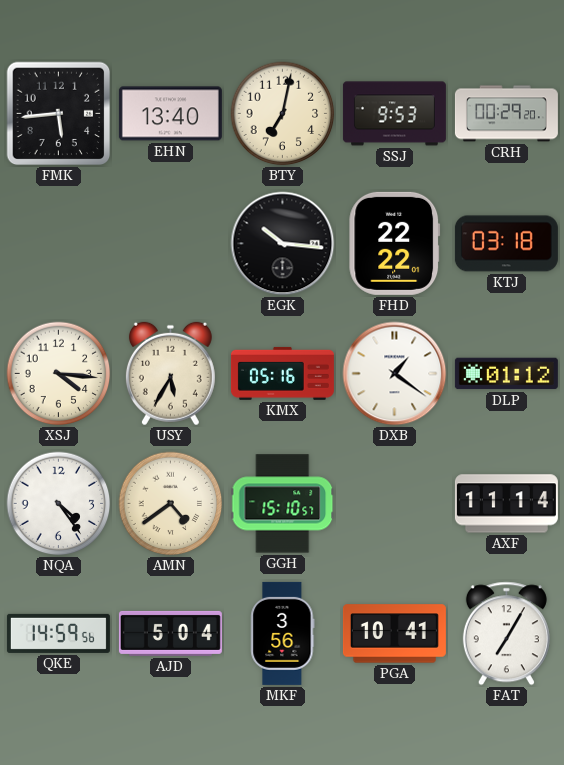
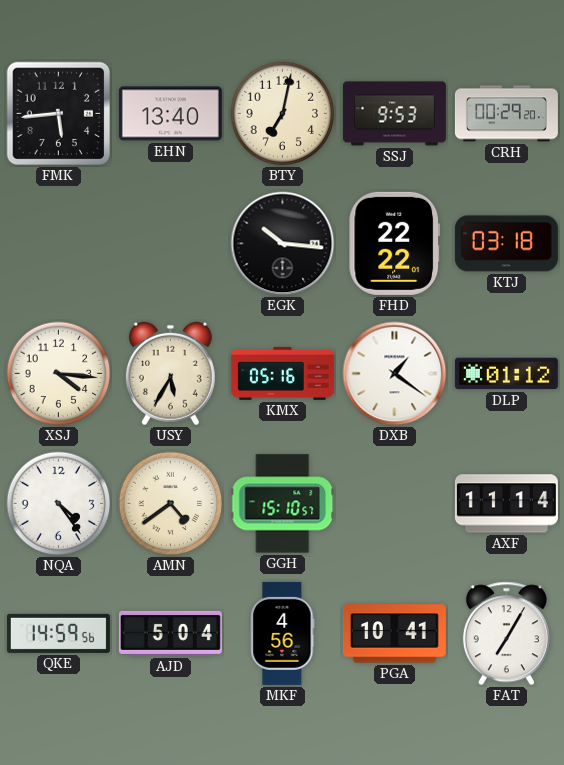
MKF: 3:56 -> 4:56 (283, 633)
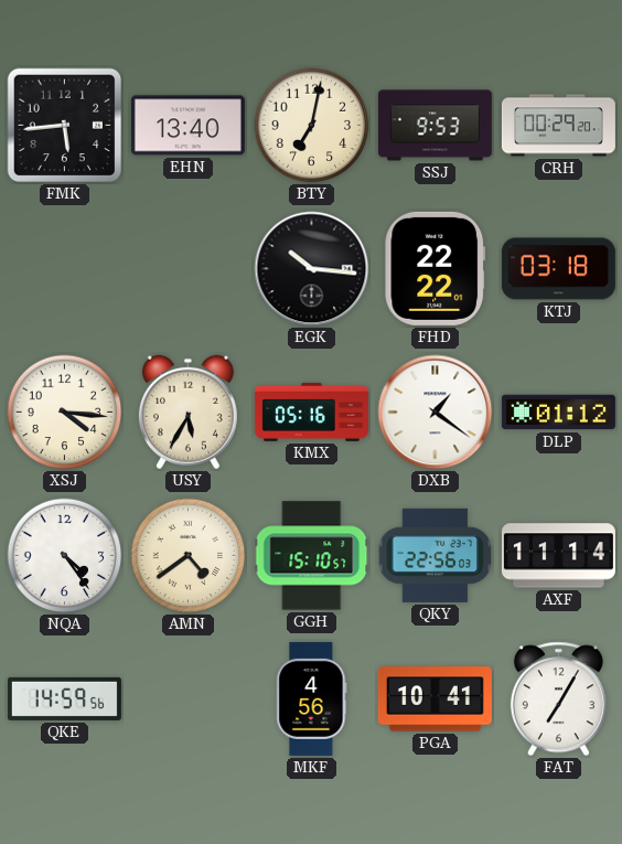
QKY: none -> 22:56 (436, 555)
AJD: 5:04 -> none (170, 633)
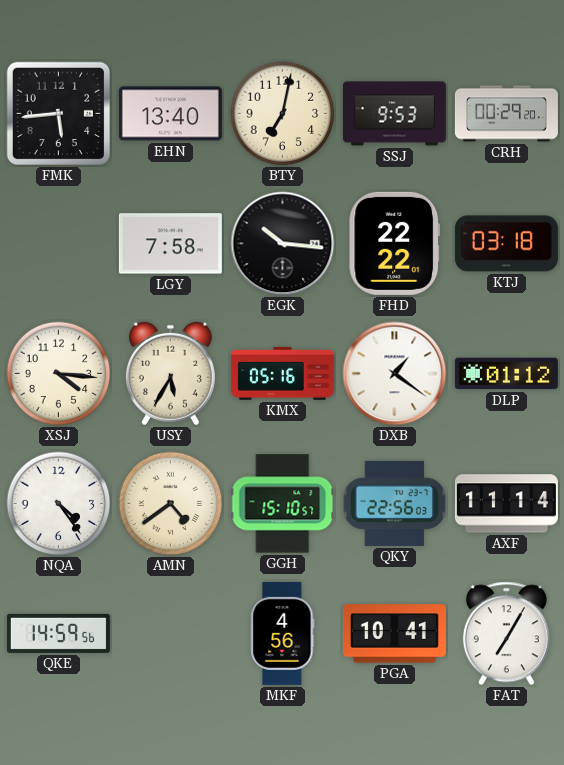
LGY: none -> 7:58 (170, 244)
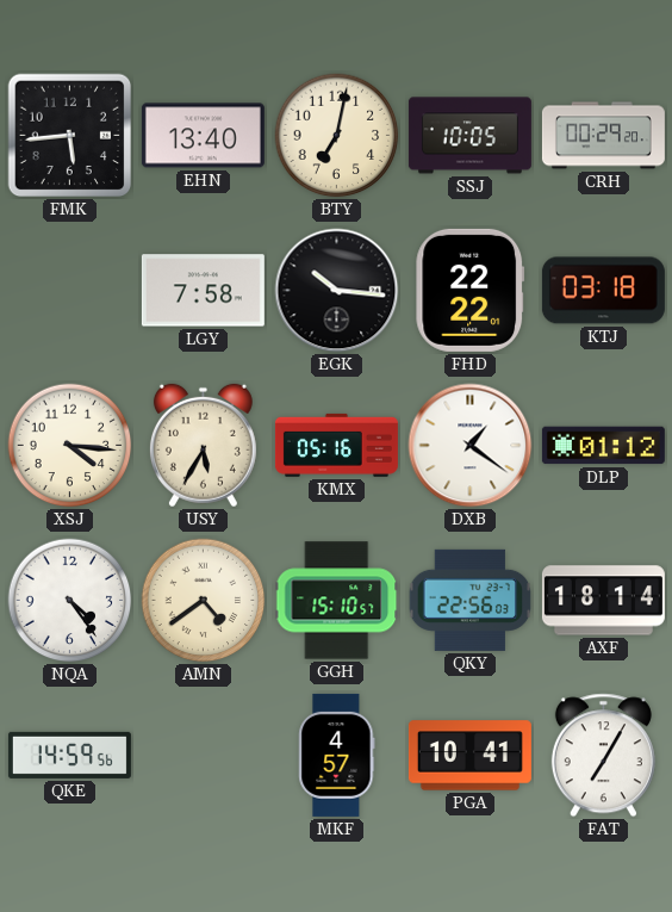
SSJ: 9:53 -> 10:05 (469, 136)
AXF: 11:14 -> 18:14 (603, 601)
MKF: 4:56 -> 4:57 (337, 755)
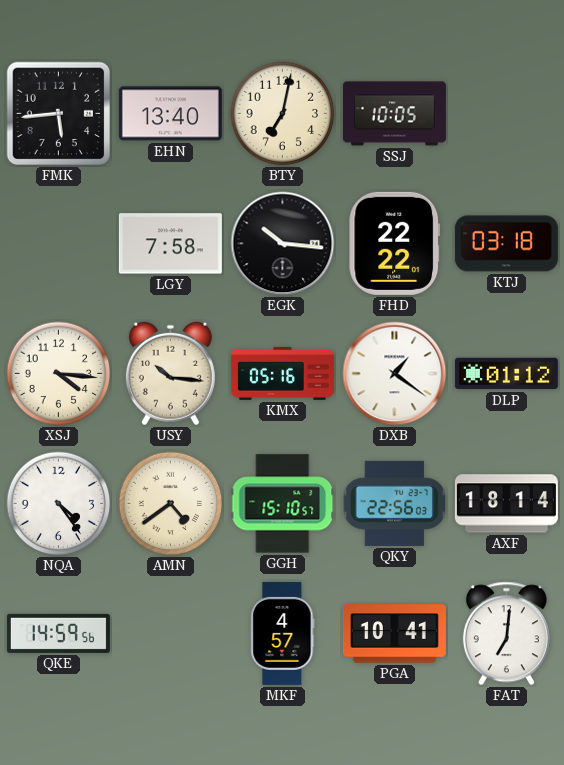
CRH: 00:29 -> none (603, 136)
USY: 5:35 -> 10:16 (170, 374)
FAT: 7:05 -> 7:01 (506, 634)
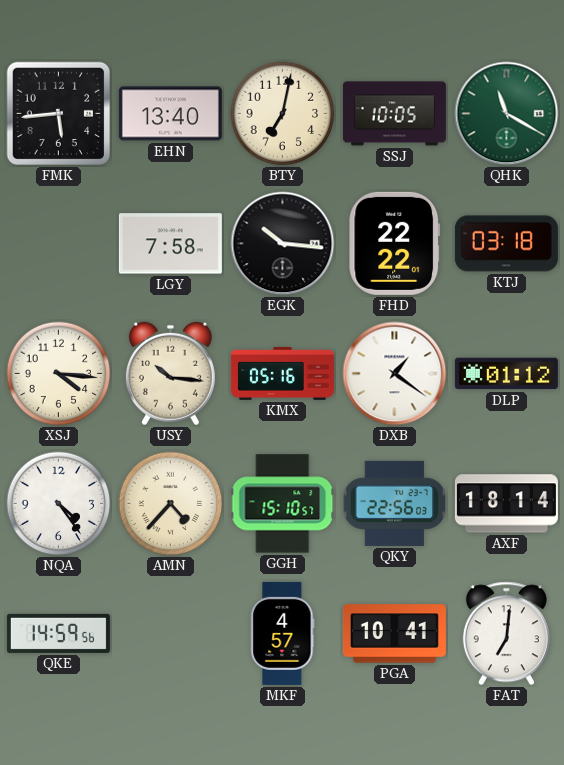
QHK: none -> 11:20 (507, 114)
AMN: 4:39 -> 4:37 (171, 504)
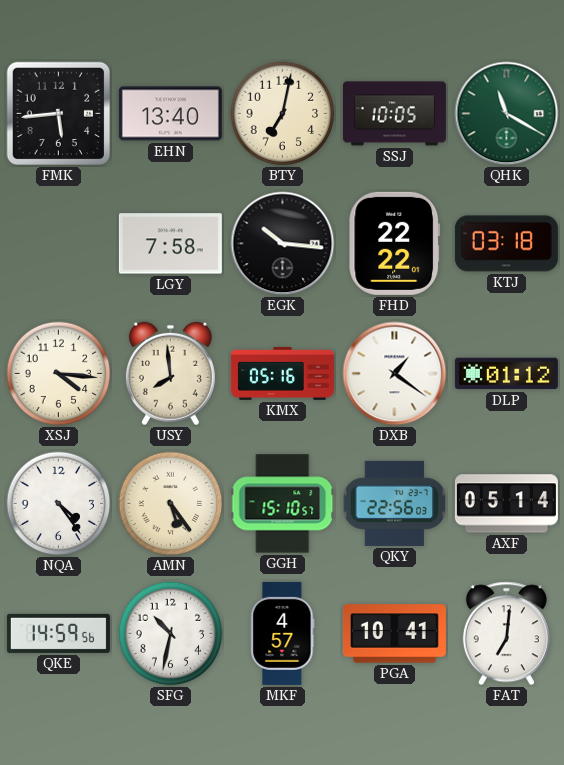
USY: 10:16 -> 7:59 (170, 374)
AMN: 4:37 -> 5:24 (171, 504)
AXF: 18:14 -> 05:14 (506, 504)
SFG: none -> 10:32 (171, 634)
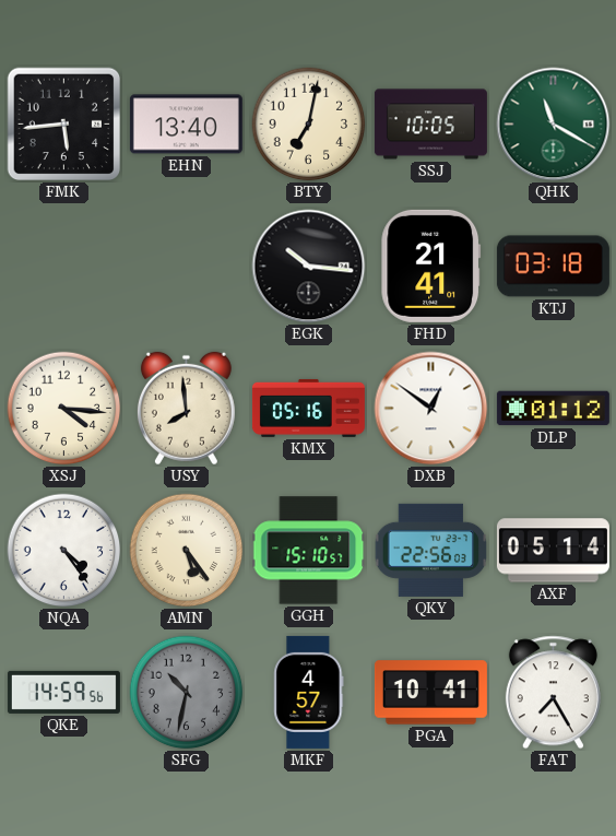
LGY: 7:58 -> none (170, 244)
FHD: 22:22 -> 21:41 (431, 266)
DXB: 1:21 -> 12:51 (431, 409)
SFG dial: white -> grey (187, 693)
FAT: 7:01 -> 7:25 (553, 693)
